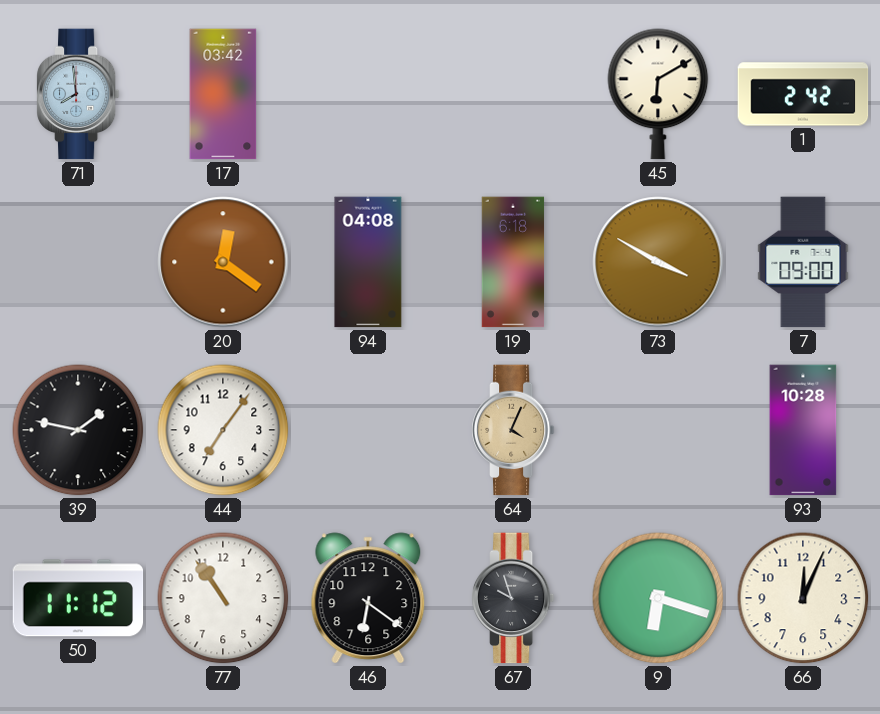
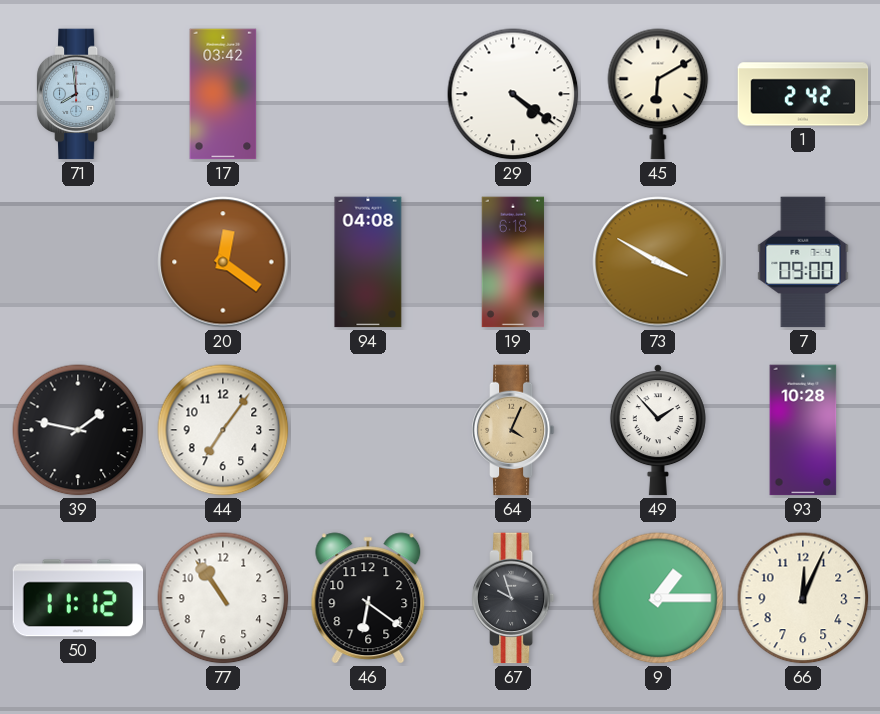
29: none -> 4:21 (513, 94)
49: none -> 1:53 (658, 430)
9: 6:18 -> 1:15 (658, 598)
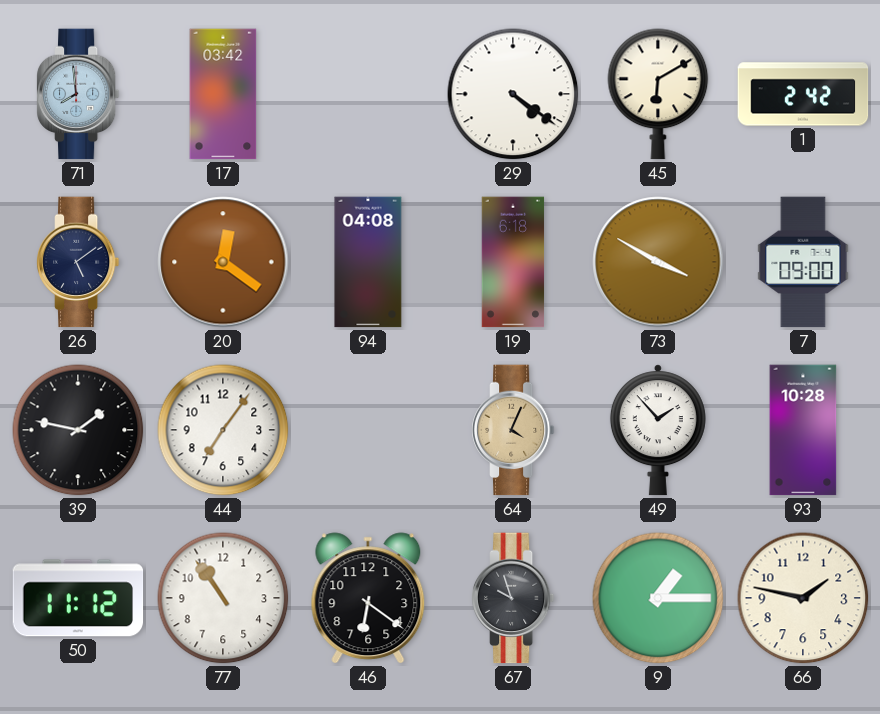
26: none -> 5:09 (78, 262)
66: 12:04 -> 1:47 (803, 598)
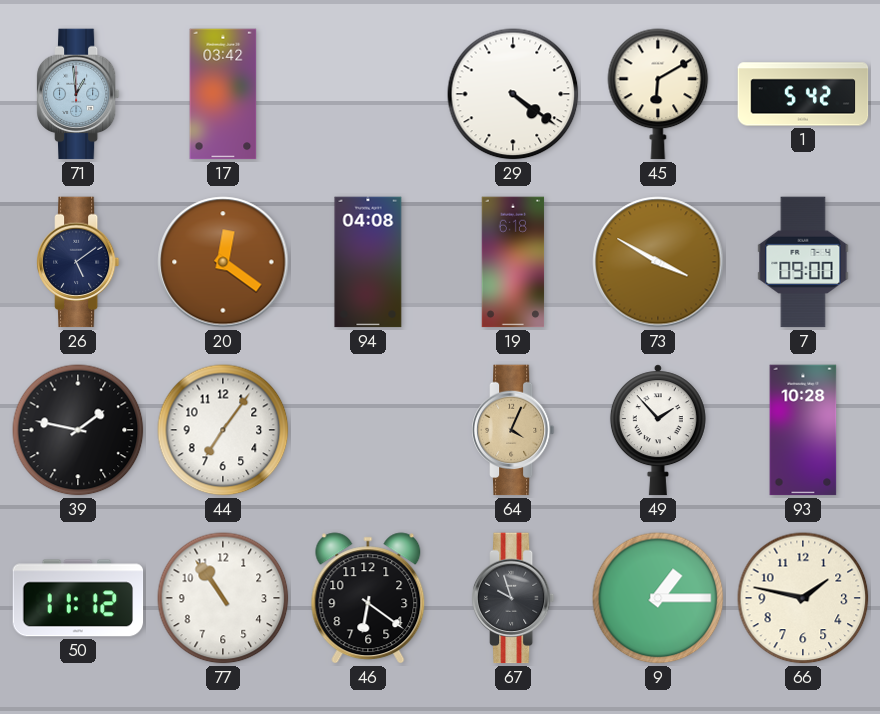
71: 7:59 -> 12:59 (78, 94)
1: 2:42 -> 5:42 (803, 94)
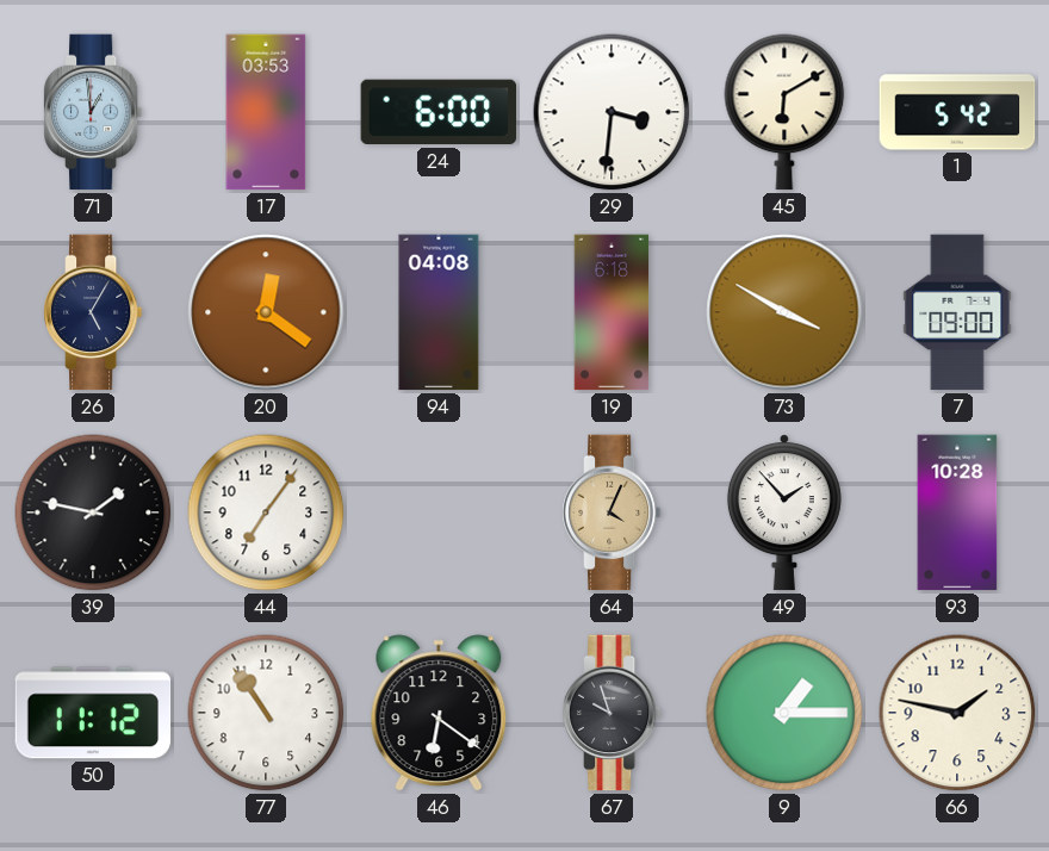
17: 03:42 -> 03:53 (266, 112)
24: none -> 6:00 (439, 112)
29: 4:21 -> 3:31 (612, 112)
26: 5:09 -> 5:05 (93, 312)
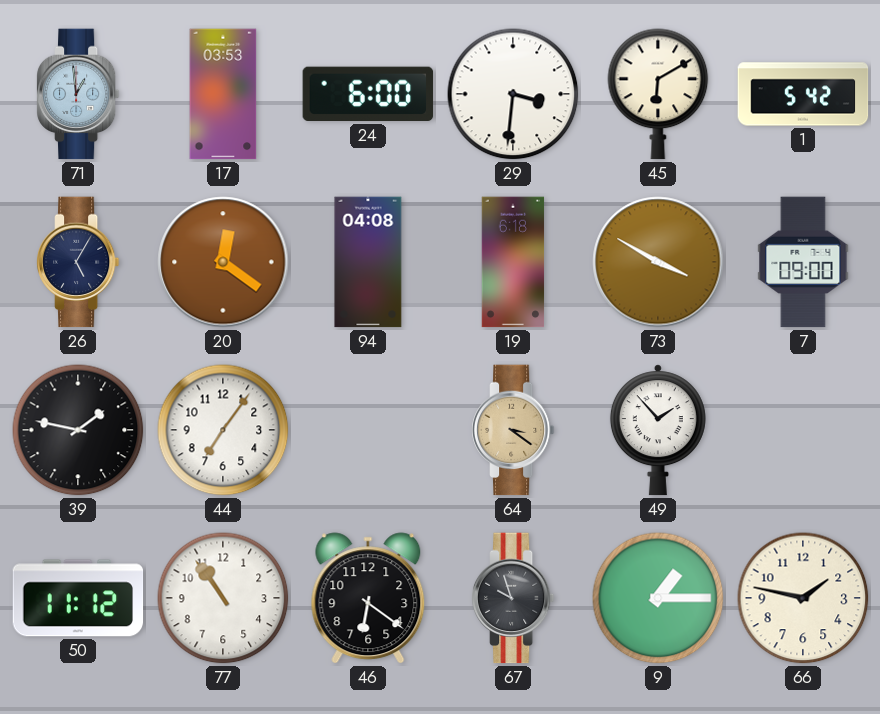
64: 4:04 -> 3:21 (513, 430)
93: 10:28 -> none (957, 513)
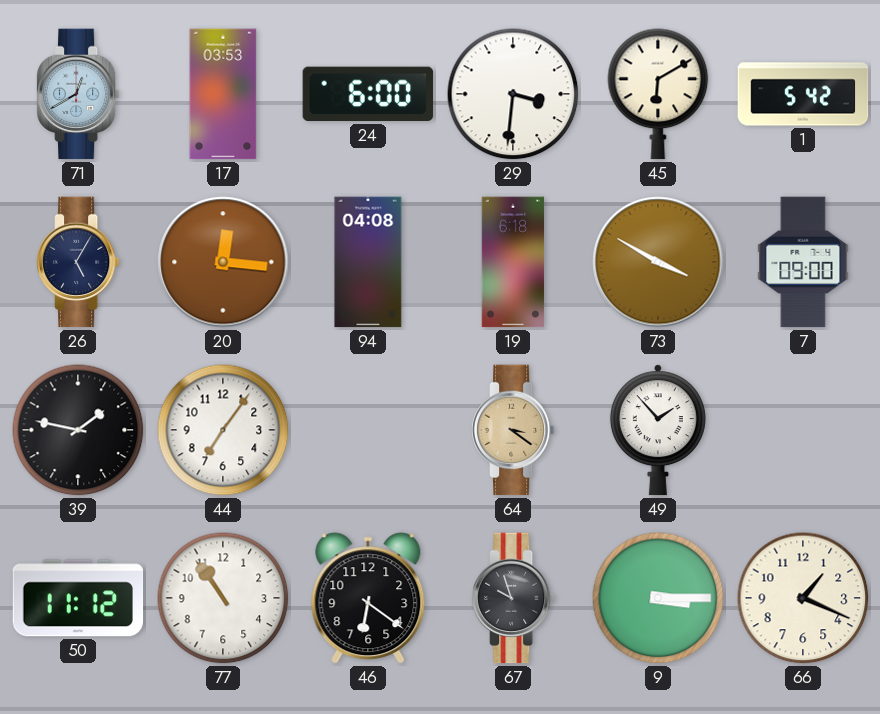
71: 12:59 -> 12:40 (78, 94)
20: 12:21 -> 12:16 (223, 262)
9: 1:15 -> 3:15 (658, 598)
66: 1:47 -> 1:19 (803, 598)
